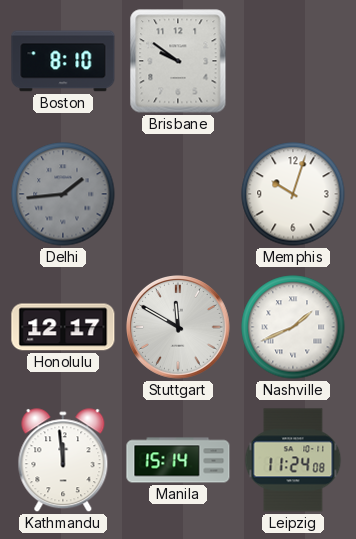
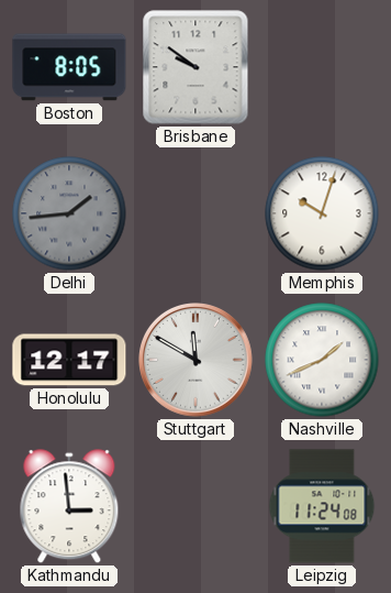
Boston: 8:10 -> 8:05 (69, 67)
Kathmandu: 11:59 -> 2:59 (69, 507)
Manila: 15:14 -> none (178, 460)
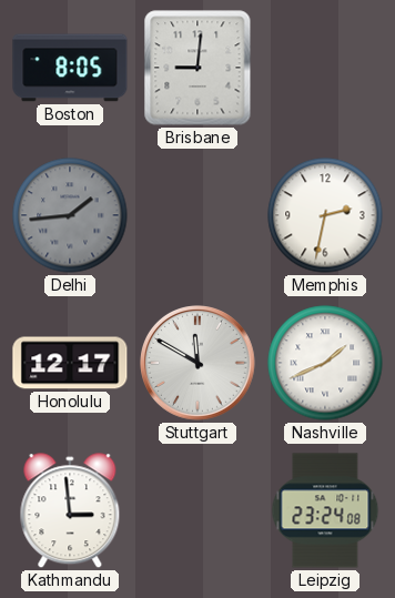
Brisbane: 9:51 -> 9:01 (197, 68)
Memphis: 10:03 -> 2:32 (325, 215)
Leipzig: 11:24 -> 23:24 (325, 510)
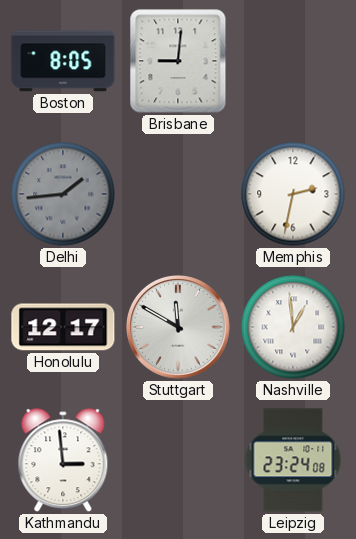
Nashville: 1:41 -> 12:59 (293, 327)
